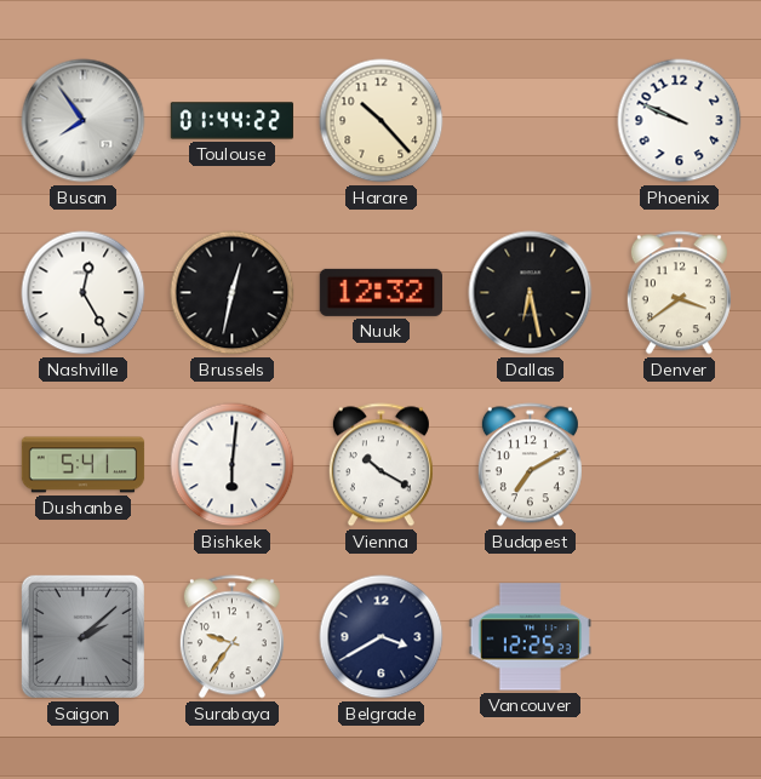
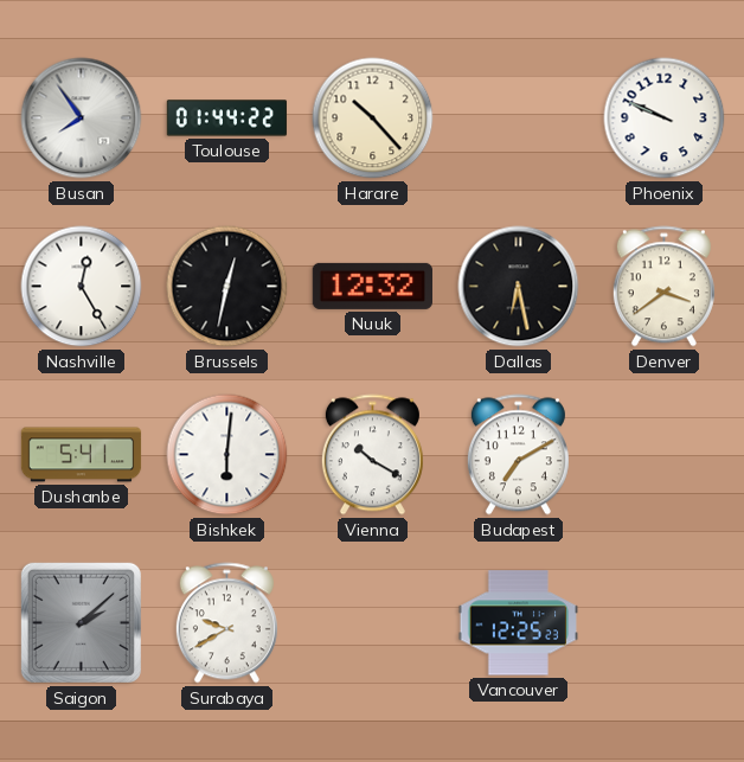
Surabaya: 9:36 -> 9:40 (226, 623)
Belgrade: 3:40 -> none (382, 637)
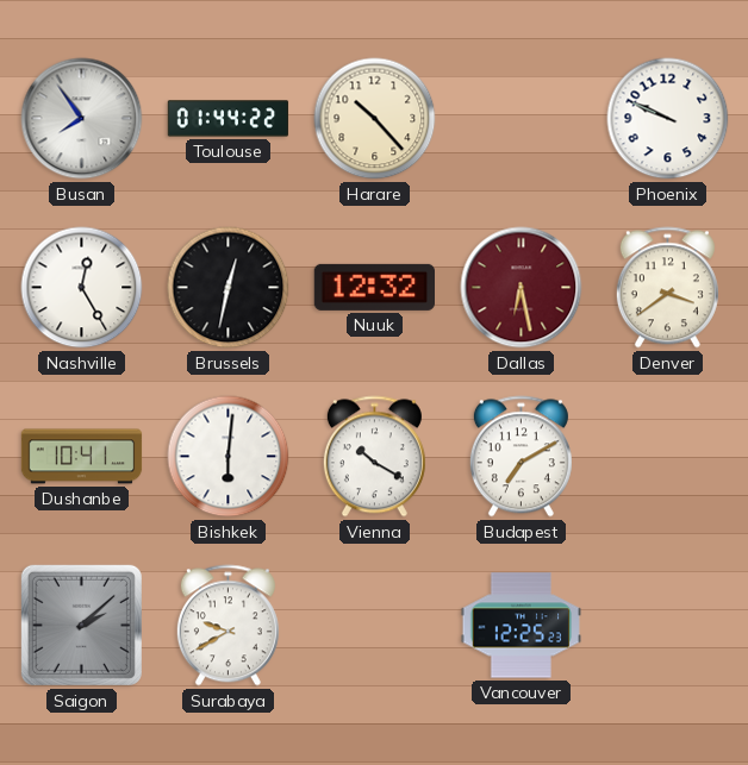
Dallas dial: black -> burgundy (522, 288)
Dushanbe: 5:41 -> 10:41 (82, 457)
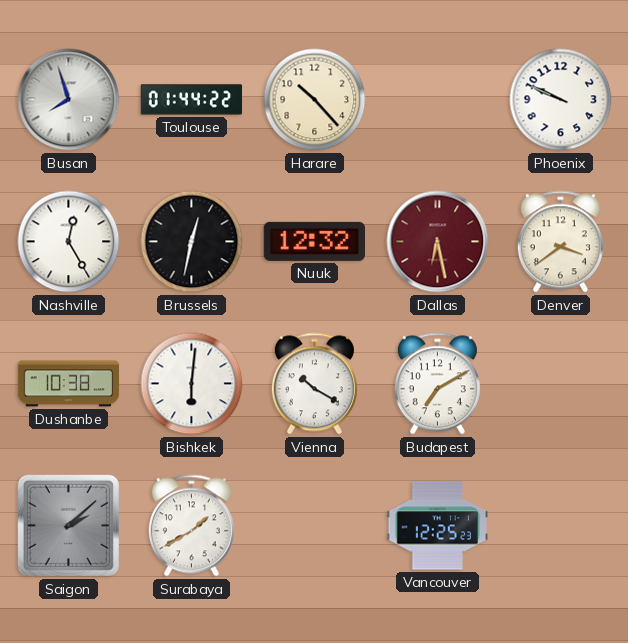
Busan: 7:54 -> 7:57 (69, 100)
Dushanbe: 10:41 -> 10:38 (69, 384)
Surabaya: 9:40 -> 1:40 (191, 526)
